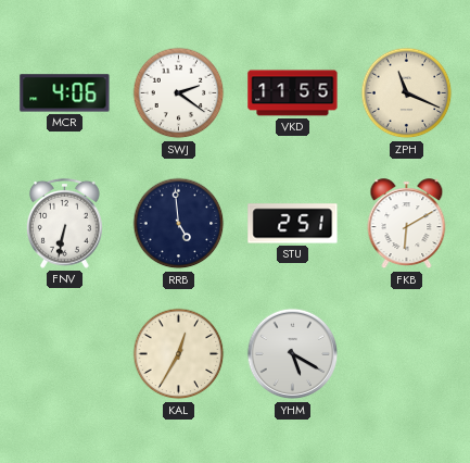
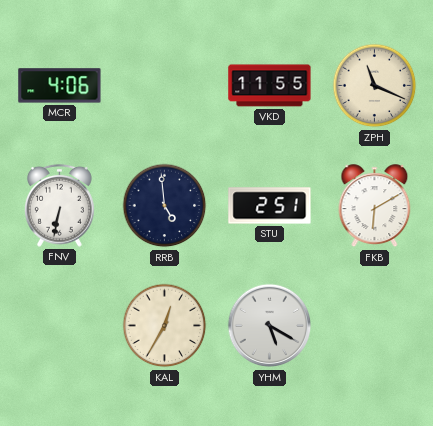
SWJ: 2:21 -> none (179, 93)
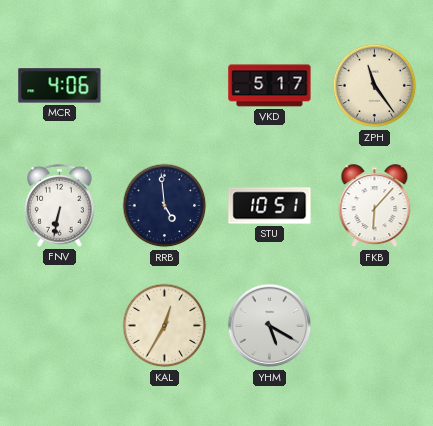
VKD: 11:55 -> 5:17 (270, 86)
ZPH: 11:19 -> 11:24 (375, 86)
STU: 2:51 -> 10:51 (270, 206)
FKB: 6:10 -> 6:07 (375, 206)
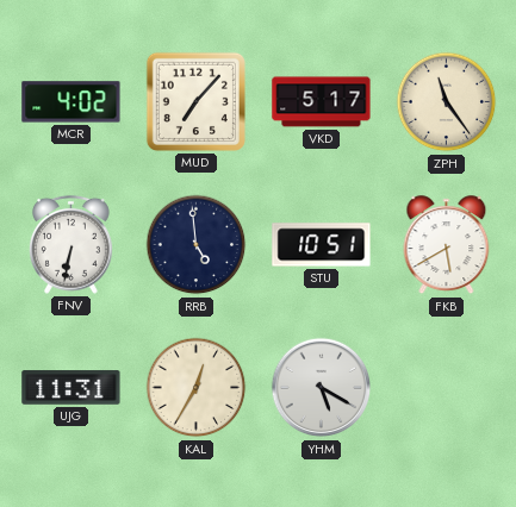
MCR: 4:06 -> 4:02 (72, 102)
MUD: none -> 7:07 (195, 101)
FKB: 6:07 -> 5:40 (447, 245)
UJG: none -> 11:31 (72, 388)
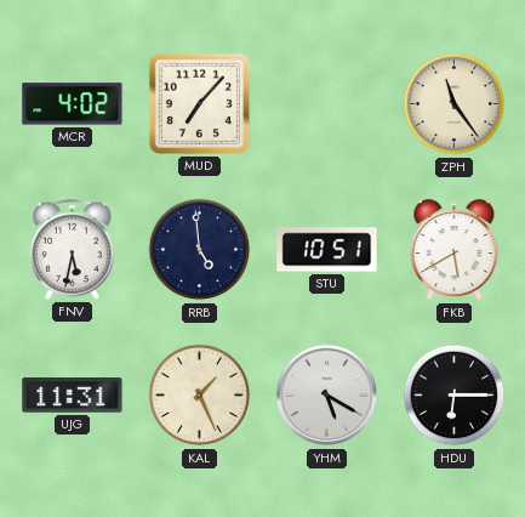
VKD: 5:17 -> none (322, 102)
FNV: 6:32 -> 5:32 (72, 249)
KAL: 12:35 -> 1:26 (200, 396)
HDU: none -> 6:15 (455, 396)
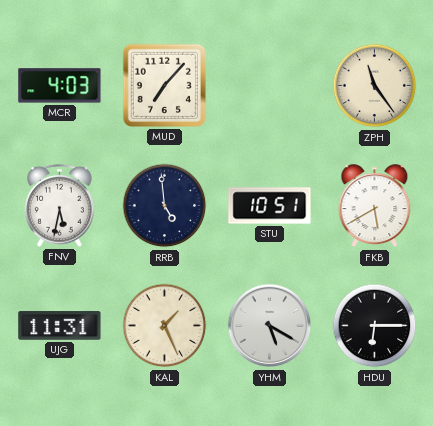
MCR: 4:02 -> 4:03 (60, 86)
